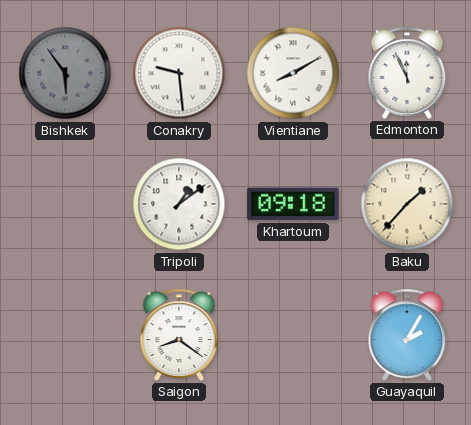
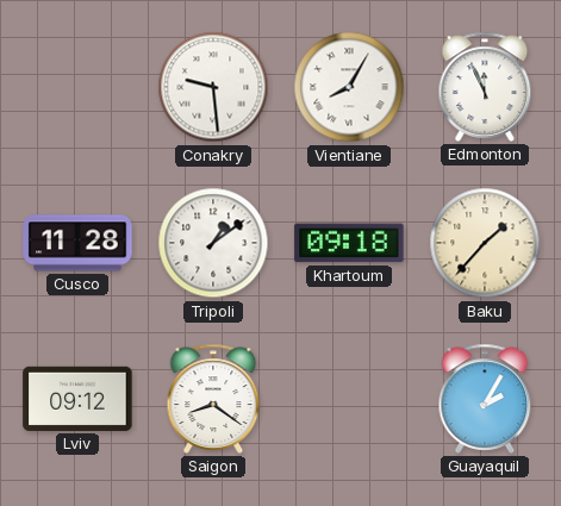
Bishkek: 5:54 -> none (65, 73)
Vientiane: 8:10 -> 8:05 (349, 87)
Cusco: none -> 11:28 (77, 243)
Lviv: none -> 09:12 (77, 399)
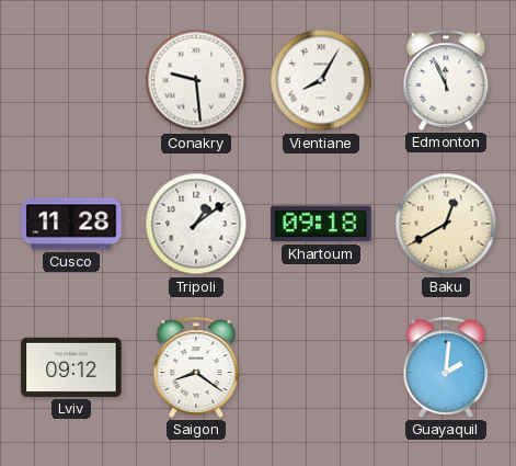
Baku: 1:37 -> 12:40 (446, 224)
Guayaquil: 2:05 -> 2:01 (446, 367)
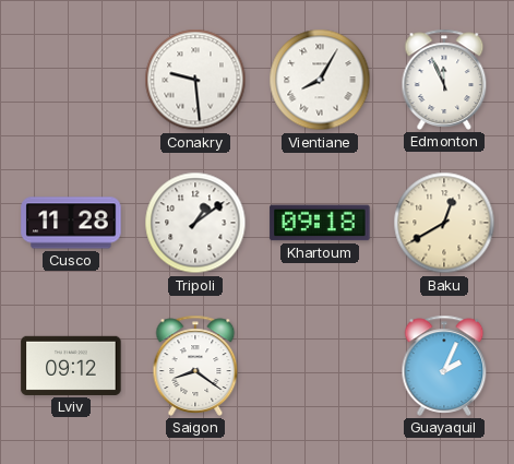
Guayaquil: 2:01 -> 2:04 (444, 366)
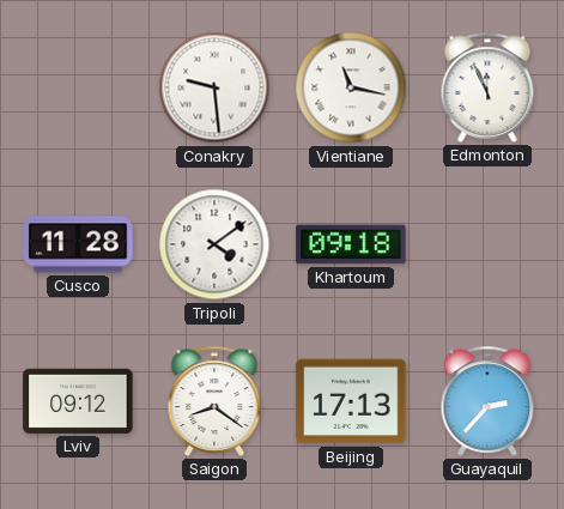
Vientiane: 8:05 -> 11:17 (351, 87)
Tripoli: 1:09 -> 4:09 (214, 244)
Baku: 12:40 -> none (444, 223)
Beijing: none -> 17:13 (351, 401)
Guayaquil: 2:04 -> 2:37 (487, 401)
